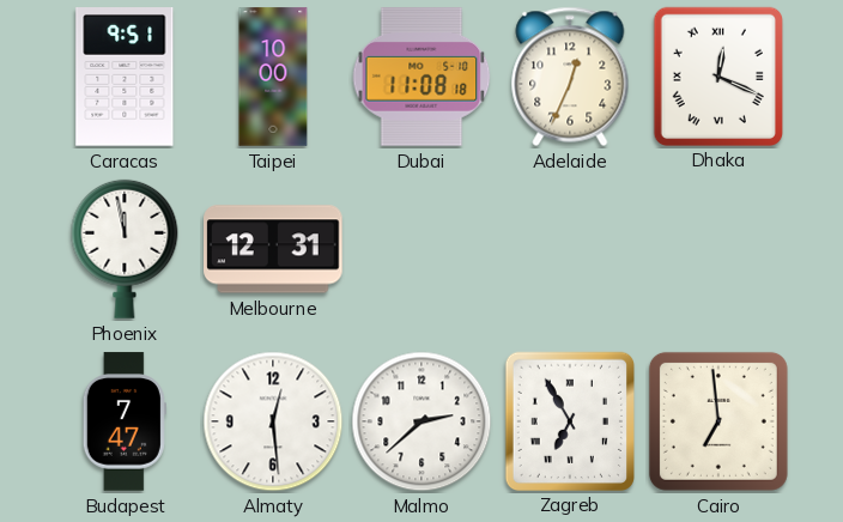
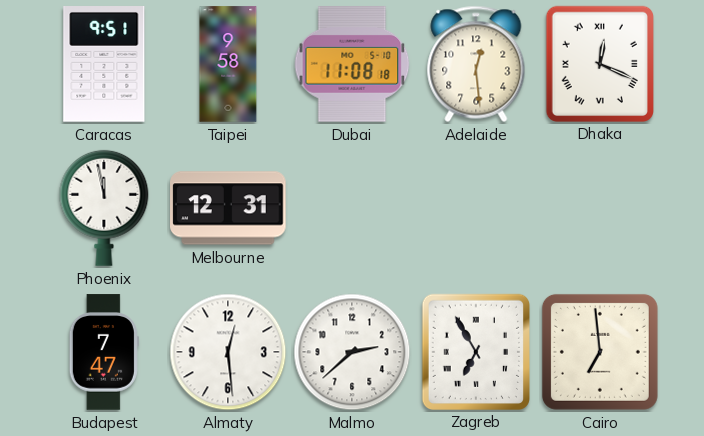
Taipei: 10:00 -> 9:58 (228, 64)
Adelaide: 12:34 -> 12:29 (476, 64)
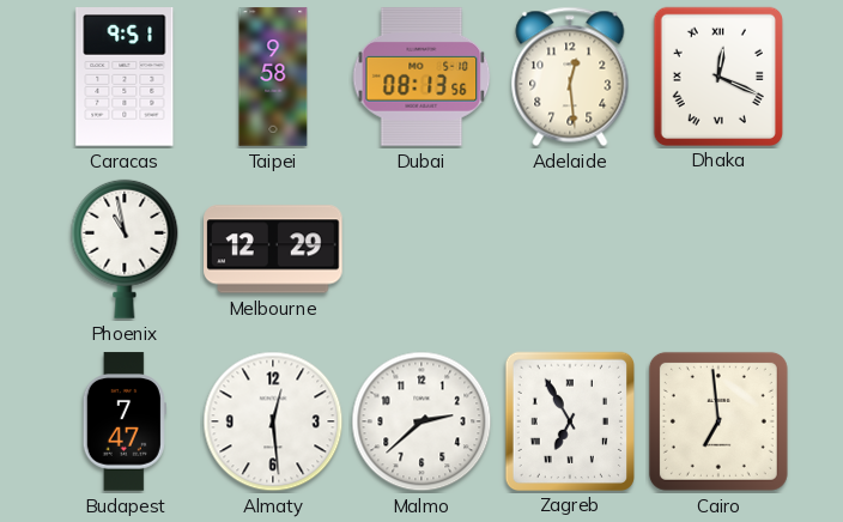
Dubai: 11:08 -> 08:13 (421, 77)
Phoenix: 11:58 -> 10:58 (125, 249)
Melbourne: 12:31 -> 12:29 (273, 249)
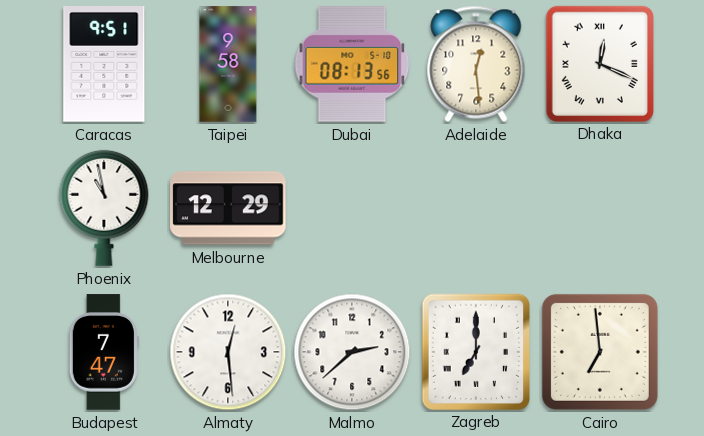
Zagreb: 6:55 -> 7:00 (475, 351)
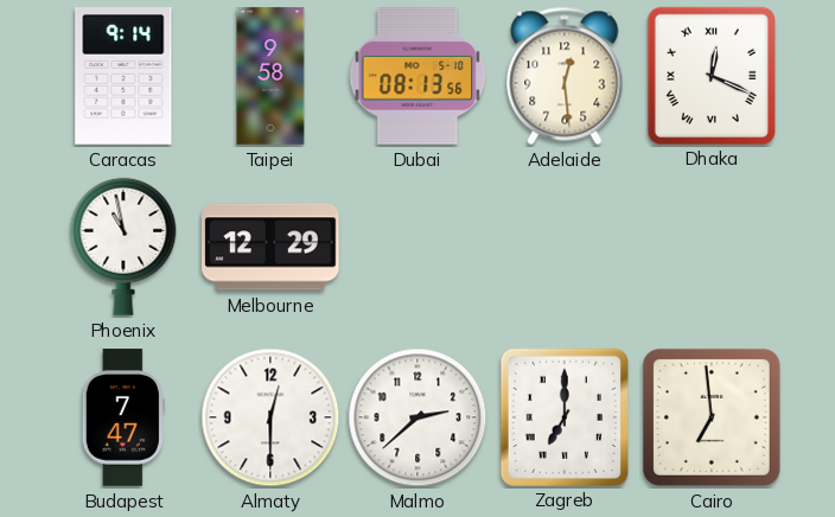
Caracas: 9:51 -> 9:14 (123, 77)
Almaty: 12:29 -> 12:30 (270, 417)
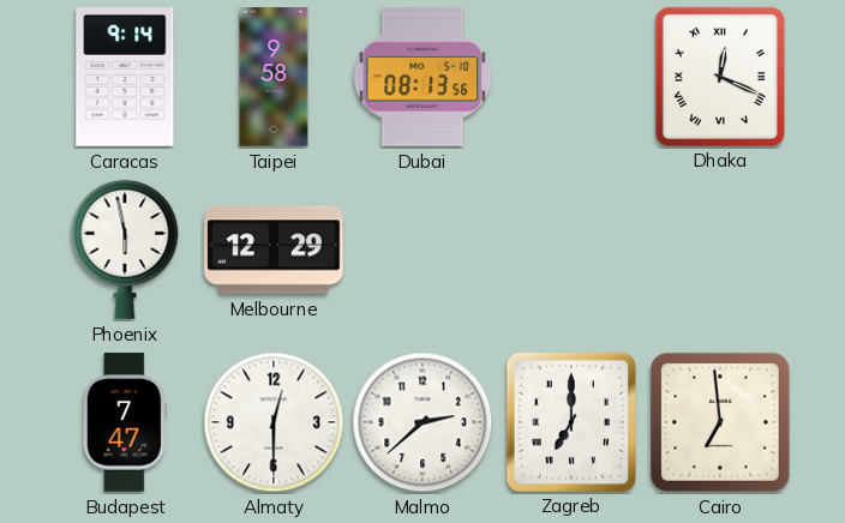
Adelaide: 12:29 -> none (565, 76)
Phoenix: 10:58 -> 5:58 (125, 250)
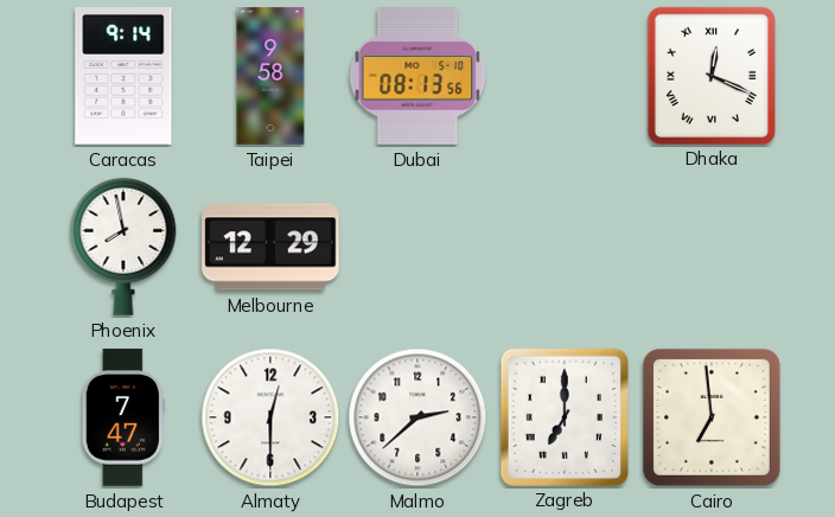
Phoenix: 5:58 -> 7:58 (123, 247)
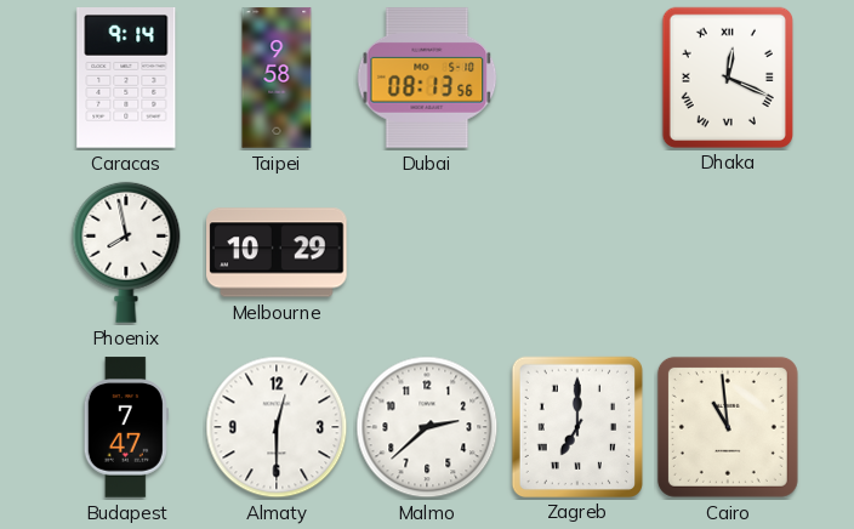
Melbourne: 12:29 -> 10:29 (277, 252)
Cairo: 6:59 -> 10:59 (728, 427)
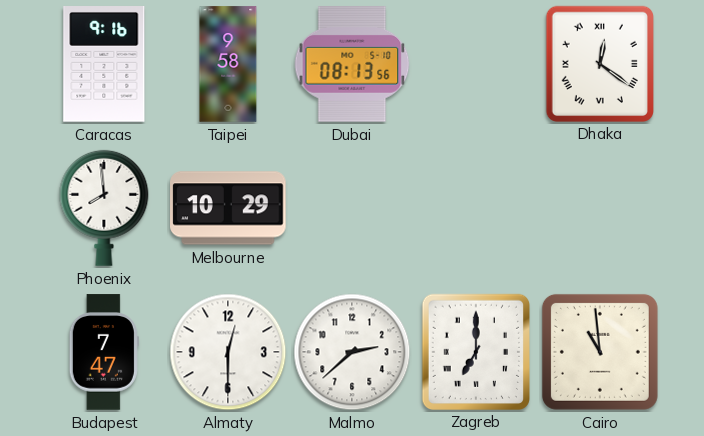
Caracas: 9:14 -> 9:16 (104, 65)
Dhaka: 12:19 -> 12:21 (599, 63)
Phoenix: 7:58 -> 7:59 (104, 208)
